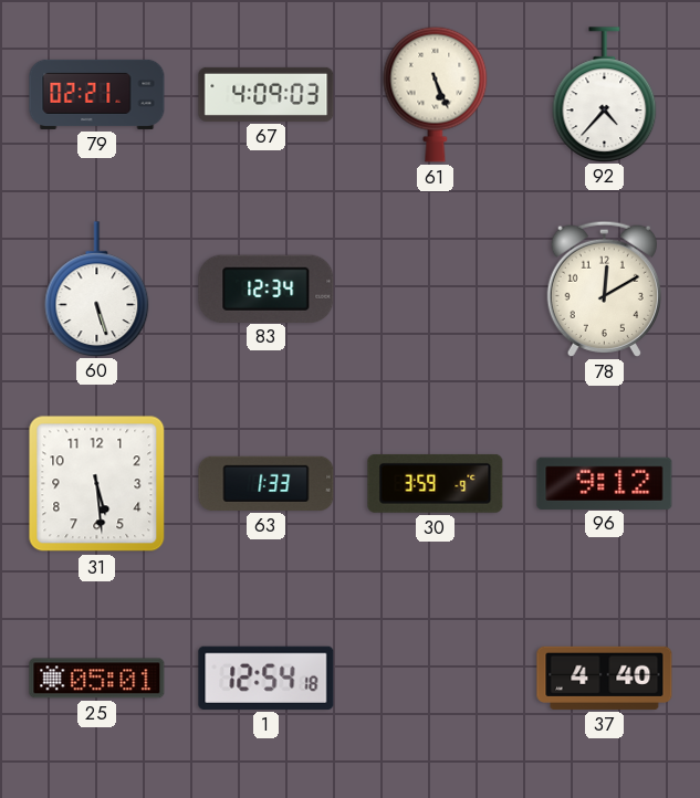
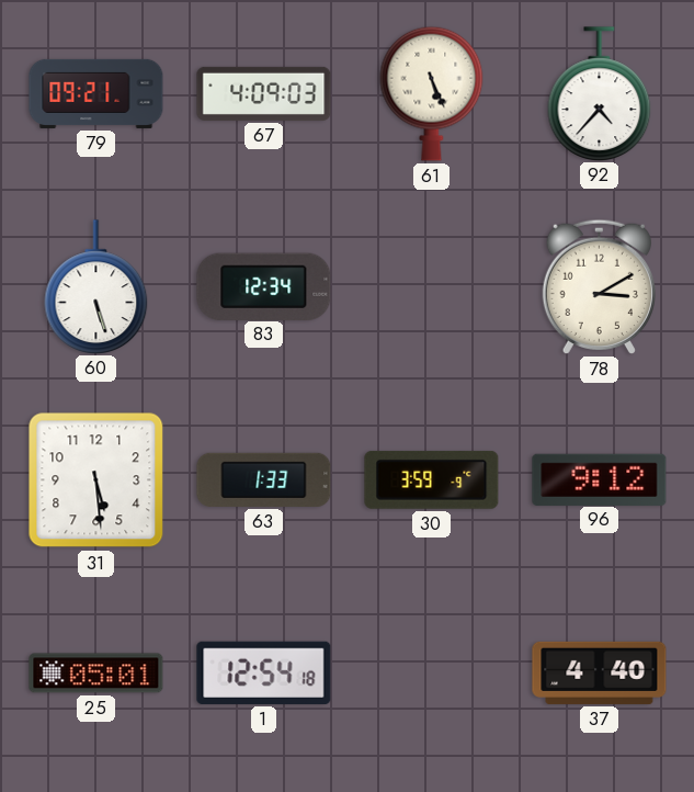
79: 02:21 -> 09:21 (96, 93)
78: 12:10 -> 3:10 (599, 286)
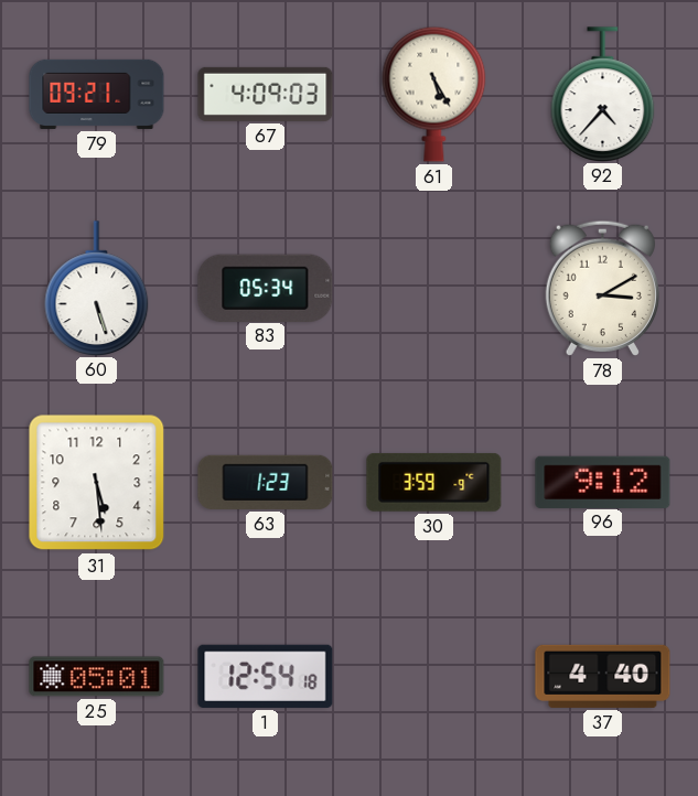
61: 5:26 -> 5:25 (434, 94)
83: 12:34 -> 05:34 (266, 288)
63: 1:33 -> 1:23 (266, 482)
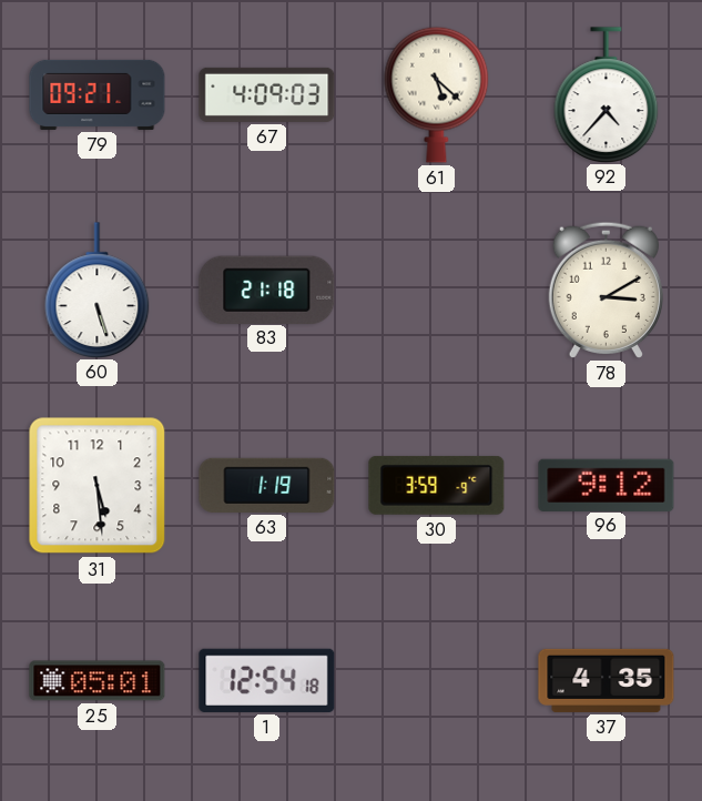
61: 5:25 -> 5:22 (437, 94)
83: 05:34 -> 21:18 (267, 290)
63: 1:23 -> 1:19 (267, 485)
37: 4:40 -> 4:35 (607, 680)
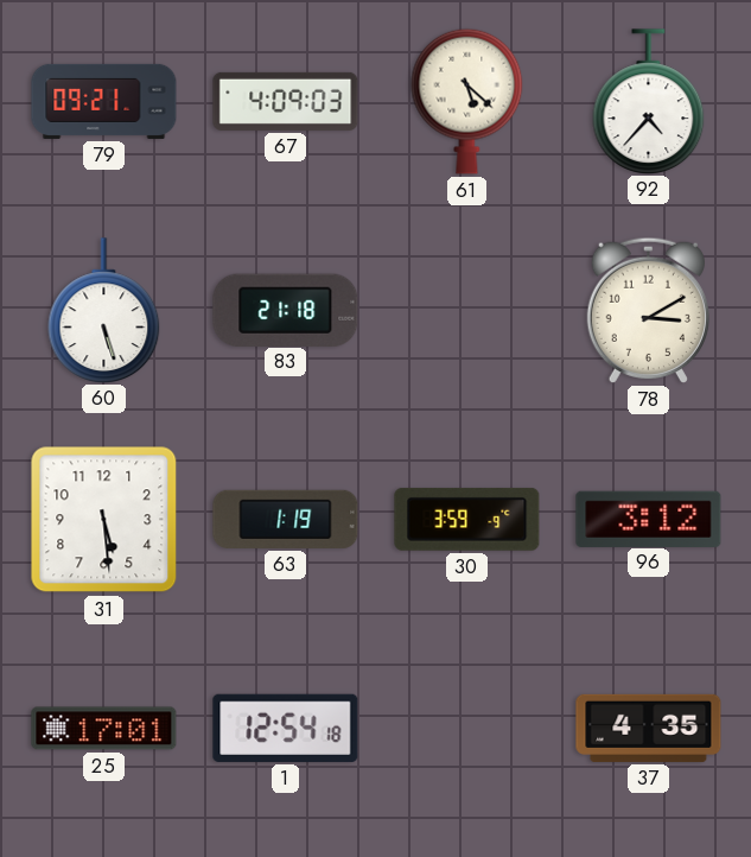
96: 9:12 -> 3:12 (649, 519)
25: 05:01 -> 17:01 (104, 729)
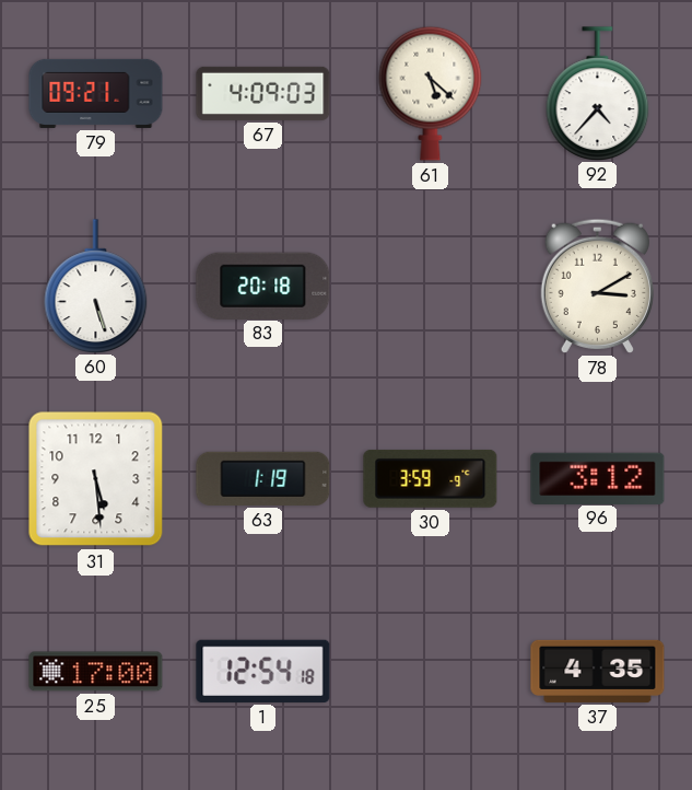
83: 21:18 -> 20:18 (263, 286)
25: 17:01 -> 17:00 (96, 672)
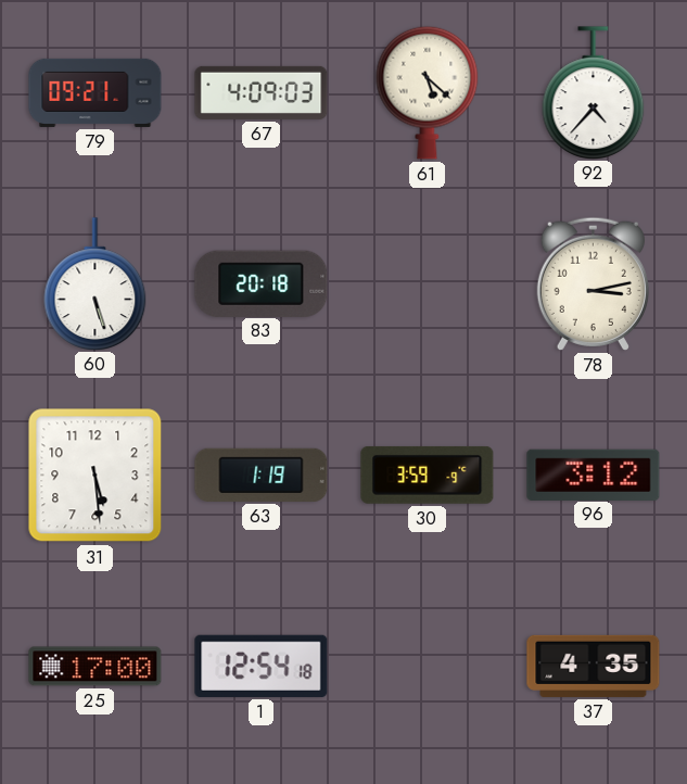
78: 3:10 -> 3:13 (593, 283)
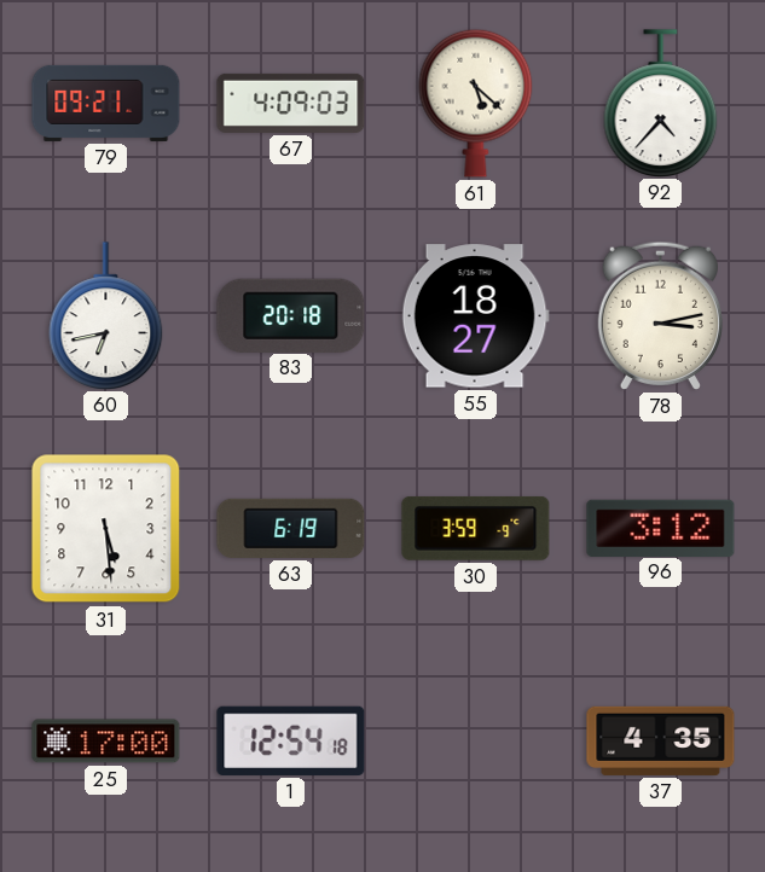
60: 5:27 -> 6:43 (106, 315)
55: none -> 18:27 (475, 316)
63: 1:19 -> 6:19 (291, 528)
